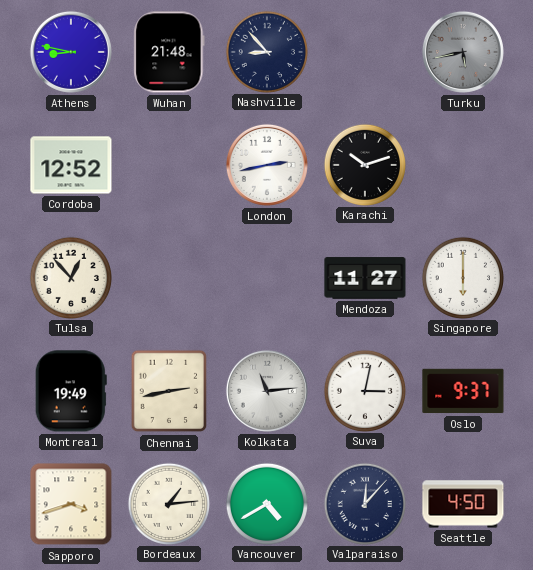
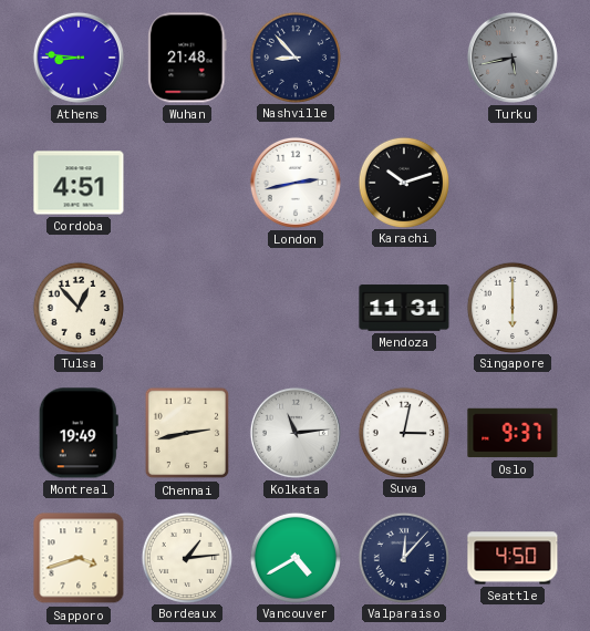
Athens: 8:47 -> 8:46 (79, 58)
Cordoba: 12:52 -> 4:51 (79, 183)
Mendoza: 11:27 -> 11:31 (404, 308)
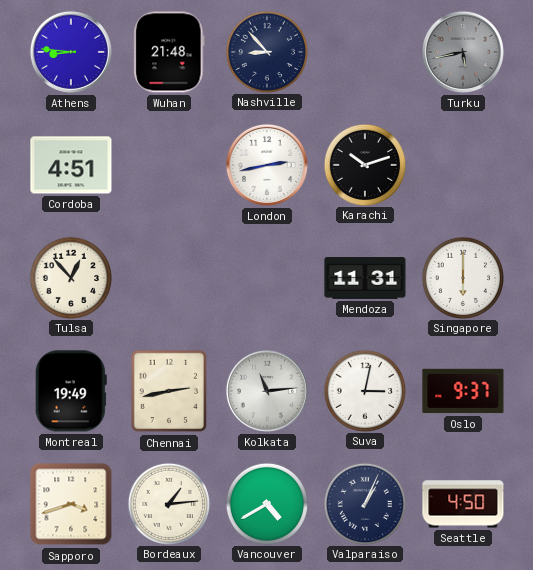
Valparaiso: 12:07 -> 1:04 (364, 503)
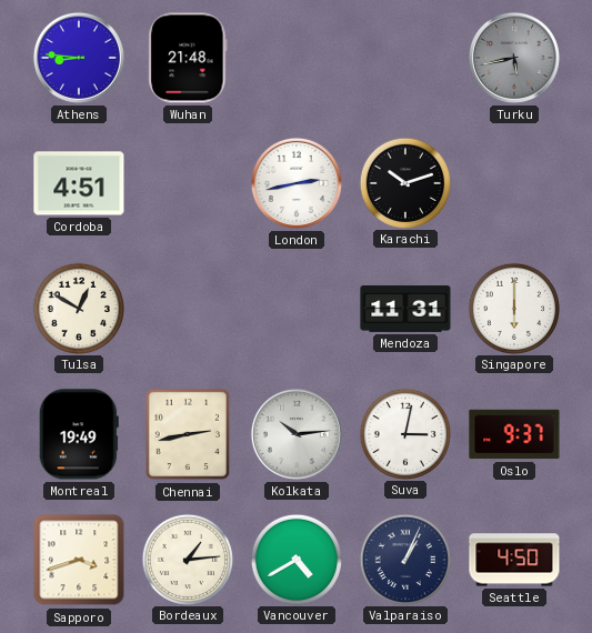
Nashville: 8:53 -> none (266, 51)
Tulsa: 12:53 -> 12:50 (78, 308)
Kolkata: 11:14 -> 10:14 (297, 434)
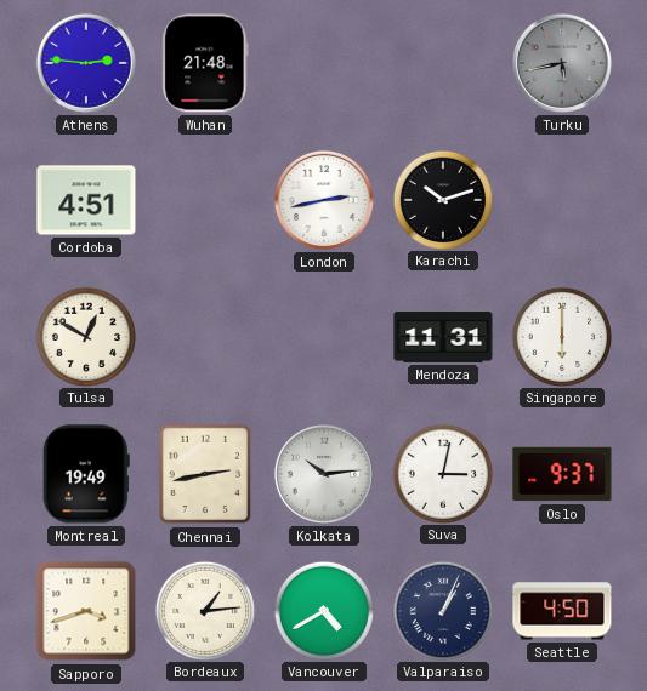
Athens: 8:46 -> 2:46 (86, 63)
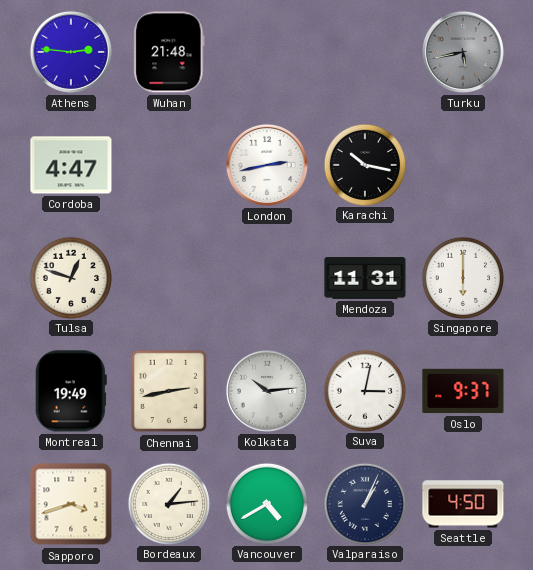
Cordoba: 4:51 -> 4:47 (71, 165)
Karachi: 10:12 -> 10:17 (364, 164)
Tulsa: 12:50 -> 12:48 (70, 277)
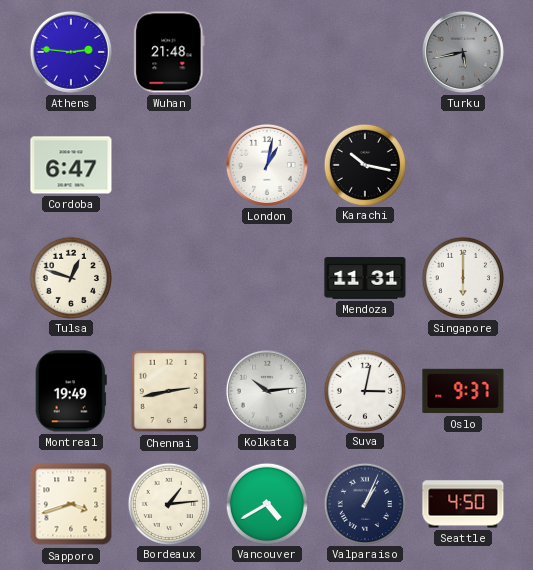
Cordoba: 4:47 -> 6:47 (71, 165)
London: 2:43 -> 1:02 (267, 165)
